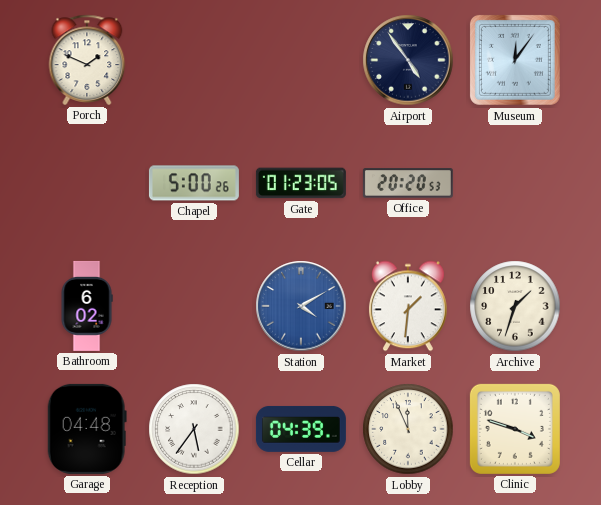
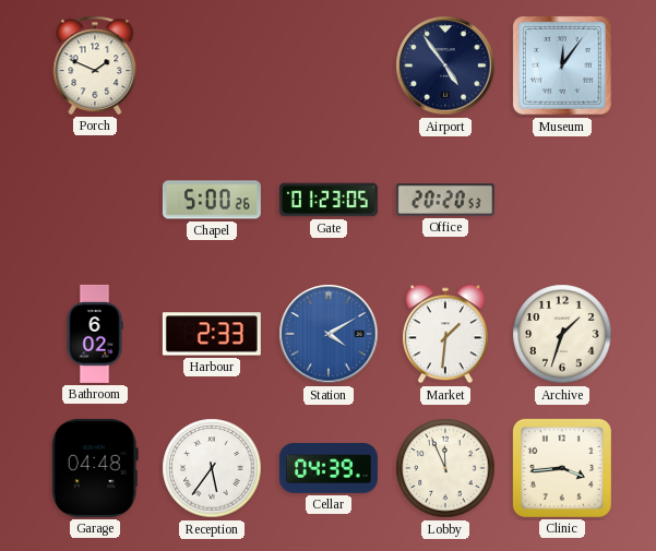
Harbour: none -> 2:33 (212, 334)
Clinic: 3:48 -> 3:44 (562, 468)
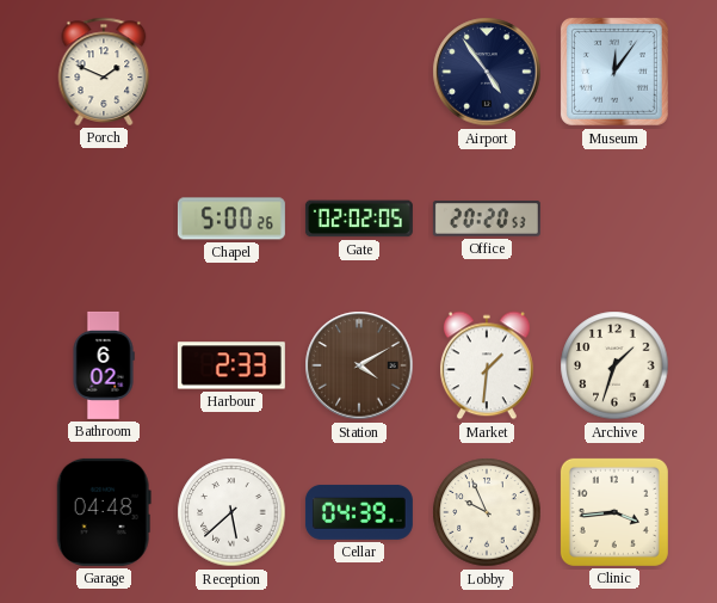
Gate: 01:23 -> 02:02 (359, 219)
Station dial: blue -> brown (359, 365)
Reception: 5:36 -> 5:38 (231, 512)
Lobby: 11:56 -> 9:56 (487, 512)
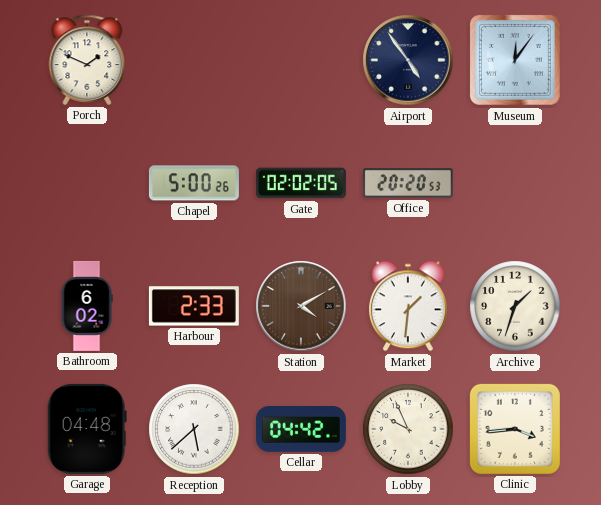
Cellar: 04:39 -> 04:42 (301, 429)
